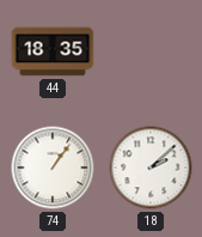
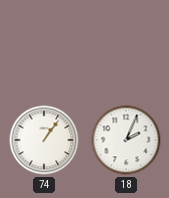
44: 18:35 -> none (53, 51)
18: 2:08 -> 2:04 (126, 140)
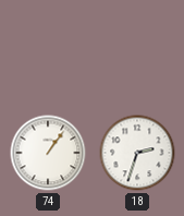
18: 2:04 -> 2:33 (137, 153)
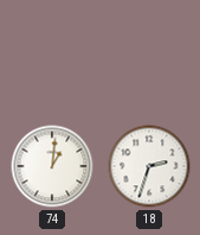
74: 1:06 -> 1:01 (52, 166)
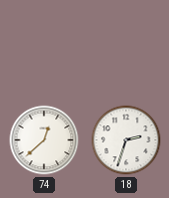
74: 1:01 -> 12:38 (44, 140)
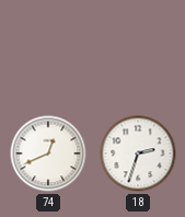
74: 12:38 -> 12:41 (48, 153)
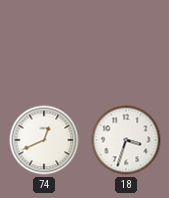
18: 2:33 -> 3:33 (126, 140)
